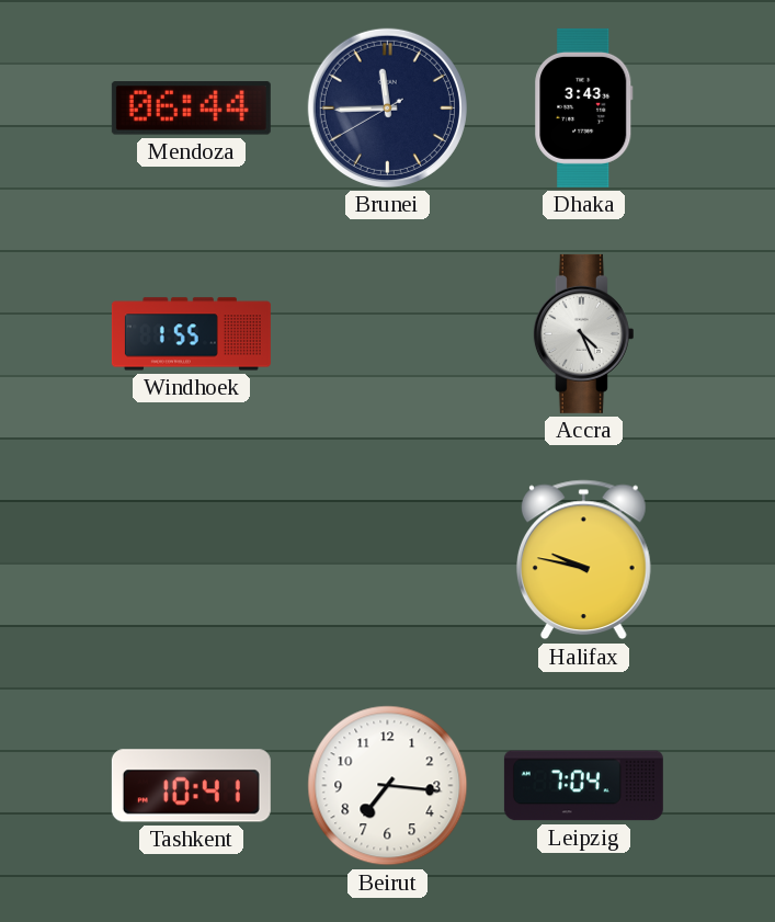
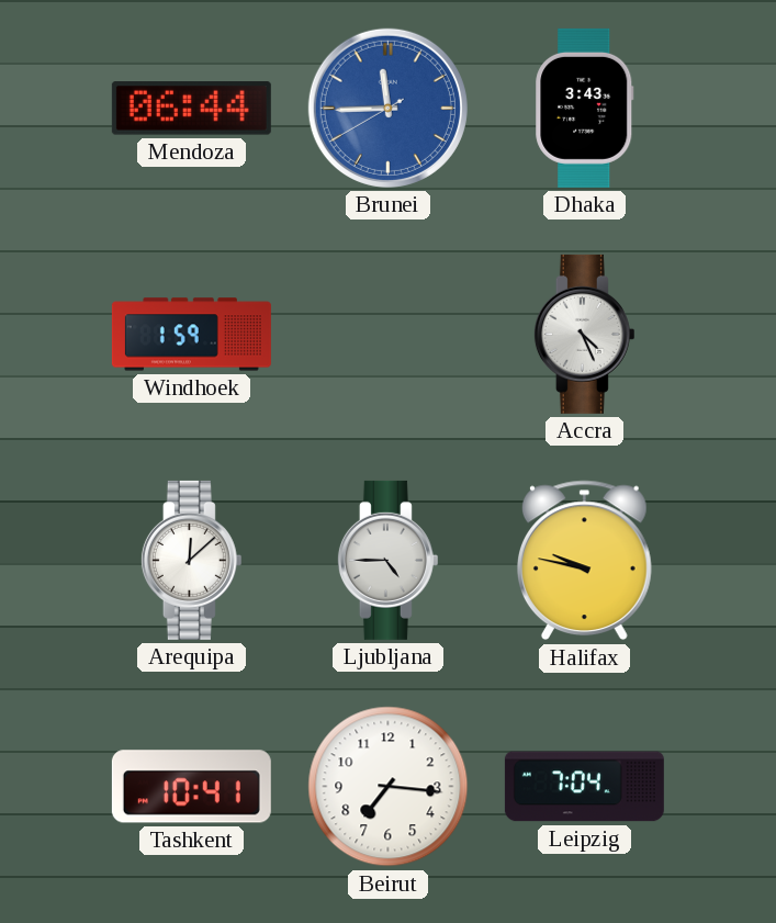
Brunei dial: navy -> blue (387, 108)
Windhoek: 1:55 -> 1:59 (191, 335)
Arequipa: none -> 12:08 (191, 560)
Ljubljana: none -> 4:45 (387, 560)
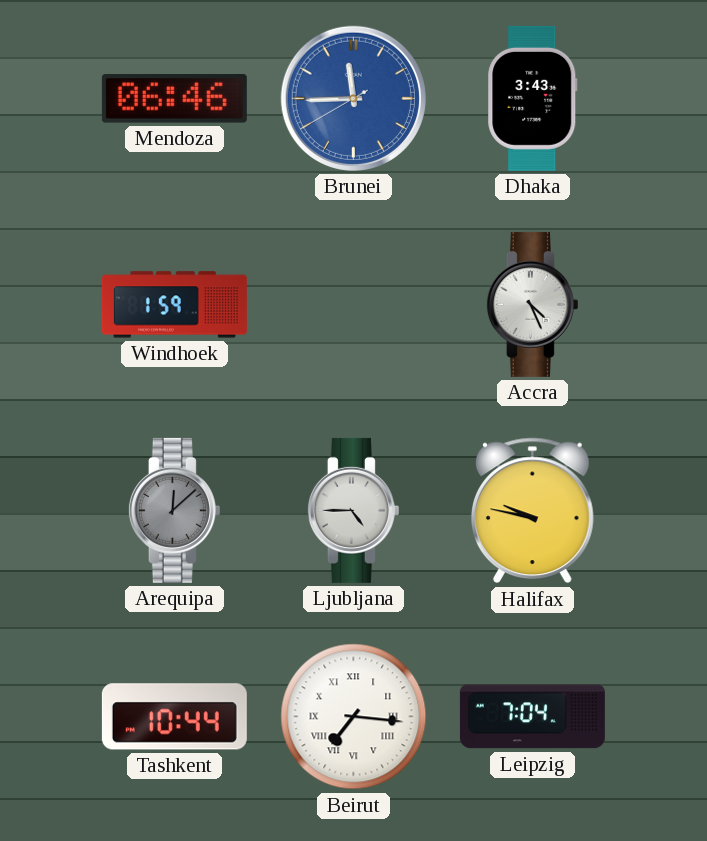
Mendoza: 06:44 -> 06:46 (174, 99)
Arequipa dial: white -> grey (174, 510)
Tashkent: 10:41 -> 10:44 (174, 717)
Beirut numerals: Arabic -> Roman (354, 717)
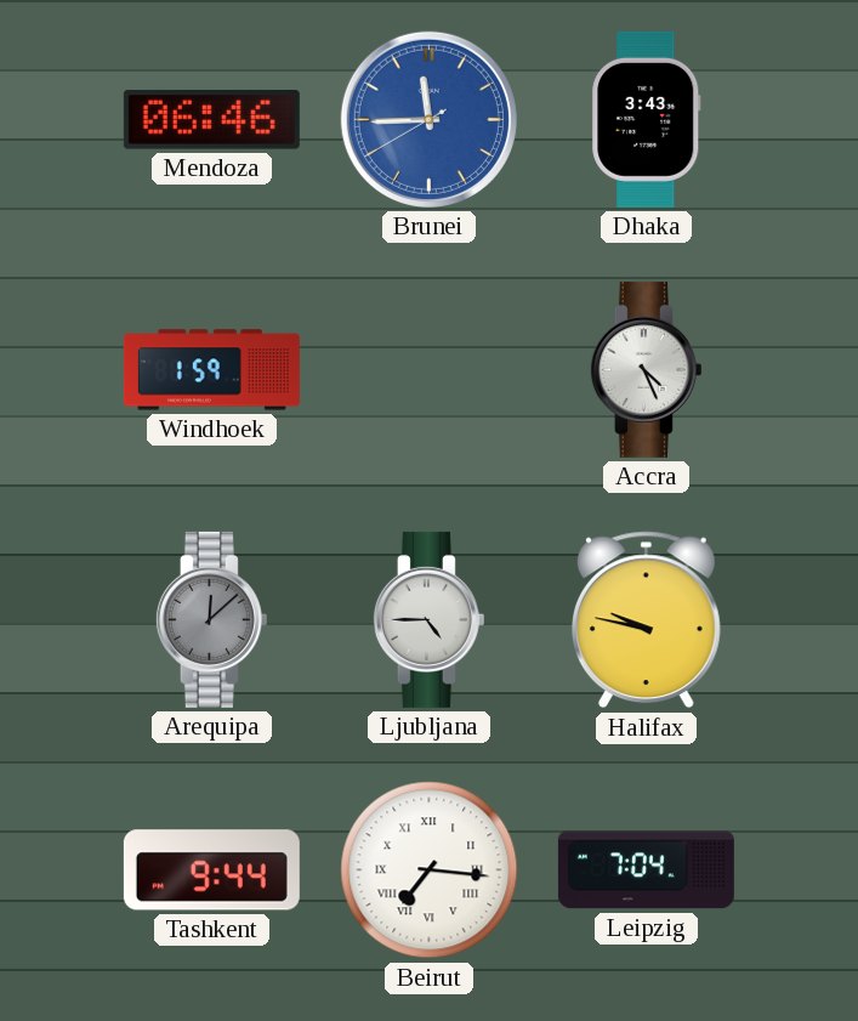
Tashkent: 10:44 -> 9:44 (211, 870)
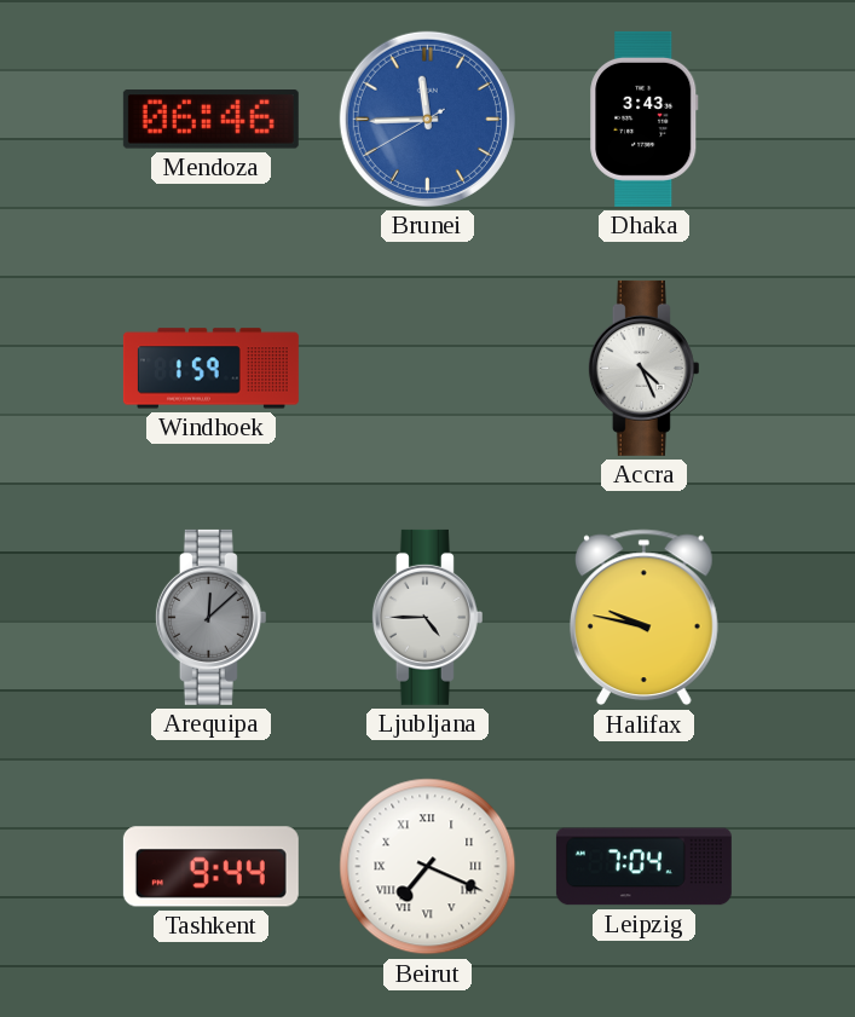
Beirut: 7:16 -> 7:19 (428, 867)
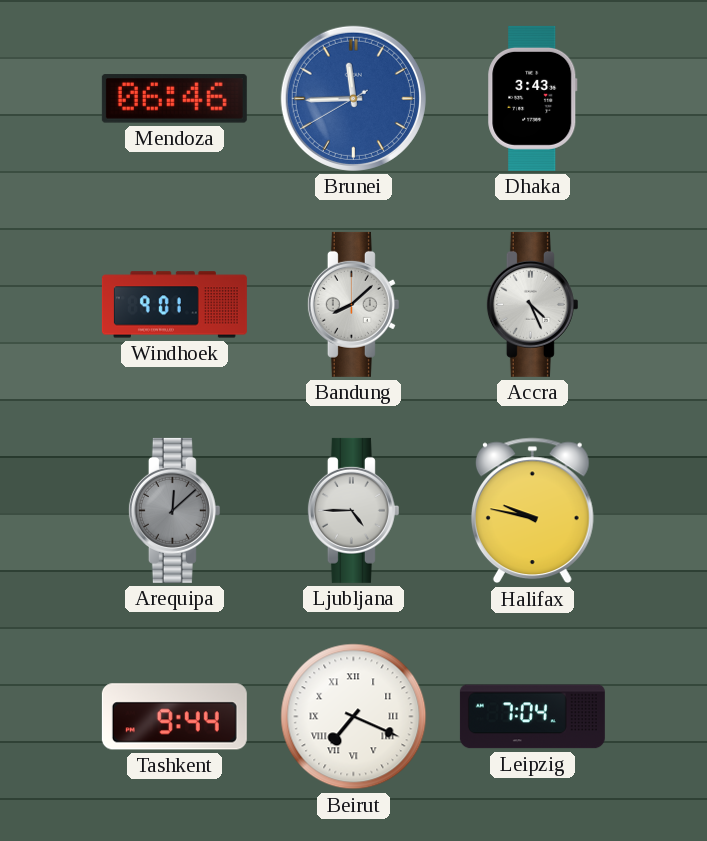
Windhoek: 1:59 -> 9:01 (174, 305)
Bandung: none -> 8:08 (353, 304)
